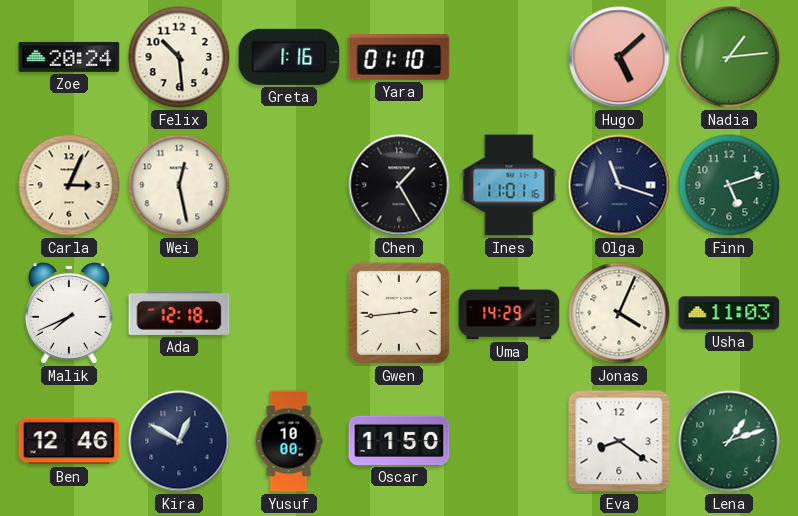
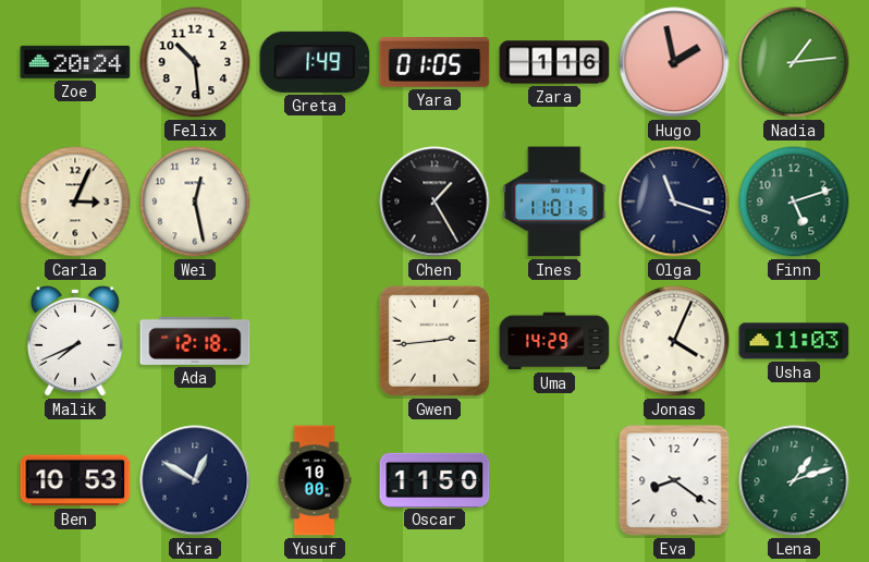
Greta: 1:16 -> 1:49 (315, 62)
Yara: 01:10 -> 01:05 (434, 62)
Zara: none -> 1:16 (554, 62)
Hugo: 5:08 -> 1:58 (674, 62)
Ben: 12:46 -> 10:53 (75, 480)
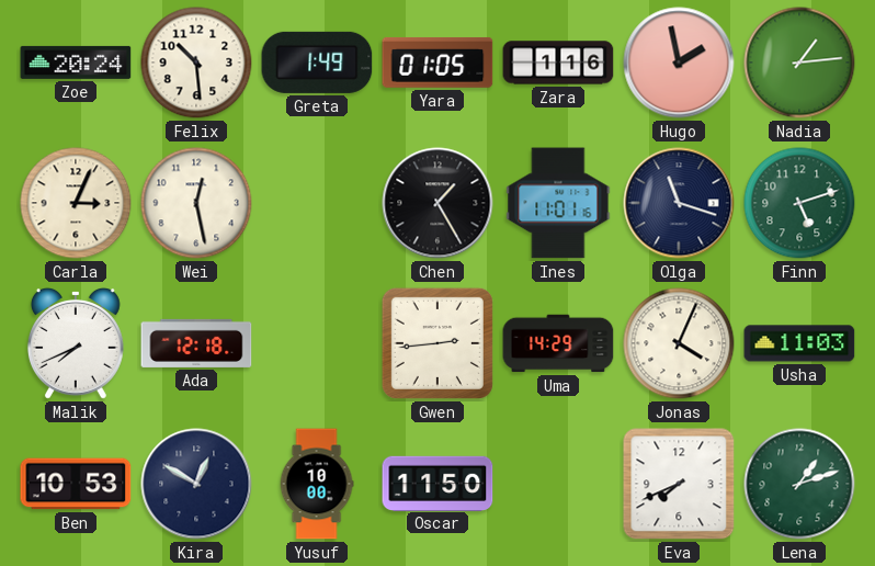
Eva: 8:21 -> 7:41 (679, 484)
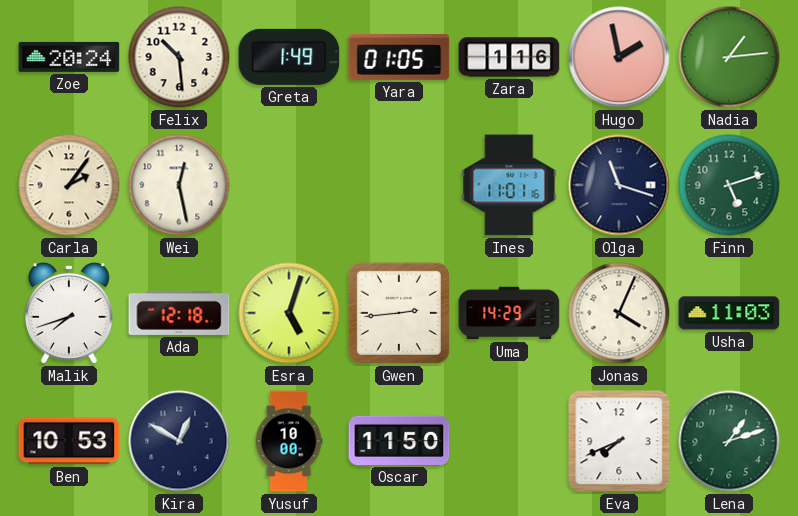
Carla: 3:04 -> 2:06 (69, 185)
Chen: 1:25 -> none (438, 203)
Malik: 7:41 -> 7:42 (69, 313)
Esra: none -> 5:03 (289, 313)
